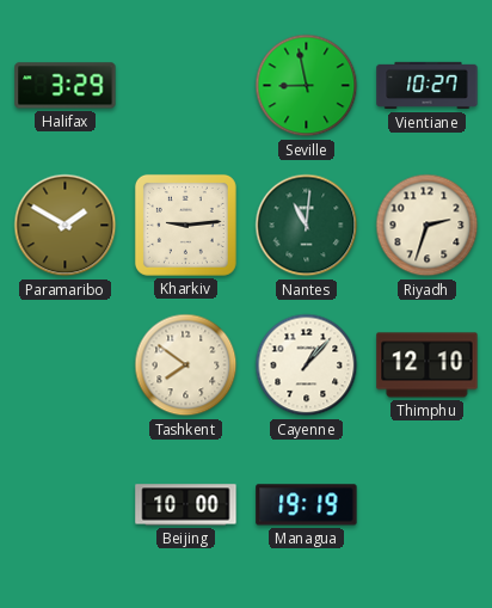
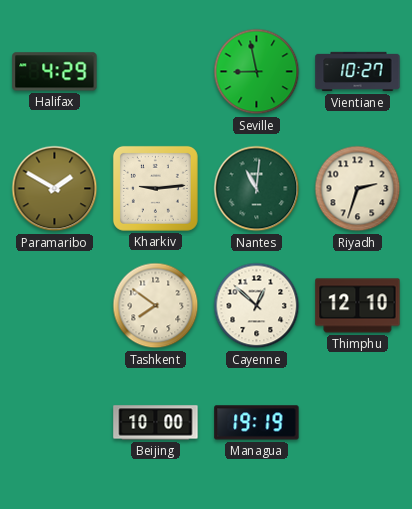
Halifax: 3:29 -> 4:29 (55, 72)
Cayenne: 1:07 -> 12:52 (257, 306)
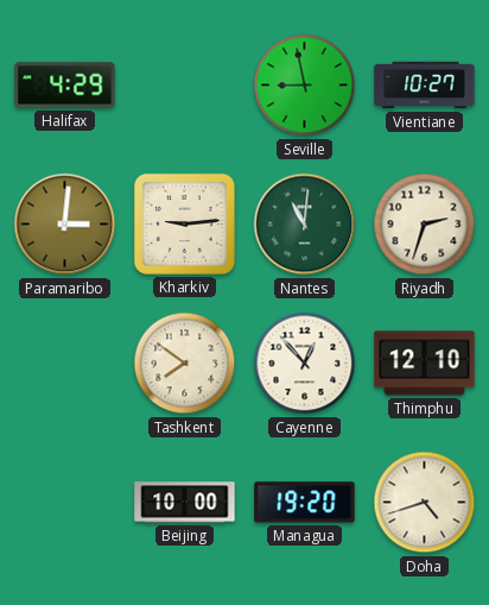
Paramaribo: 1:50 -> 3:01 (65, 225)
Cayenne: 12:52 -> 12:53 (305, 364)
Managua: 19:19 -> 19:20 (305, 503)
Doha: none -> 4:42 (425, 503)
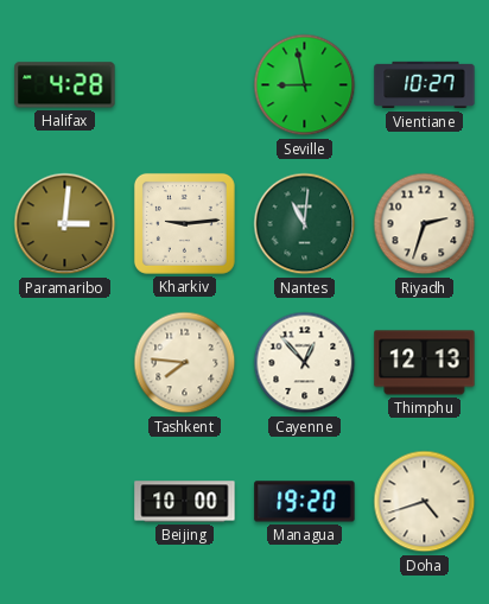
Halifax: 4:29 -> 4:28 (65, 85)
Tashkent: 7:51 -> 7:46 (185, 363)
Thimphu: 12:10 -> 12:13 (425, 363)
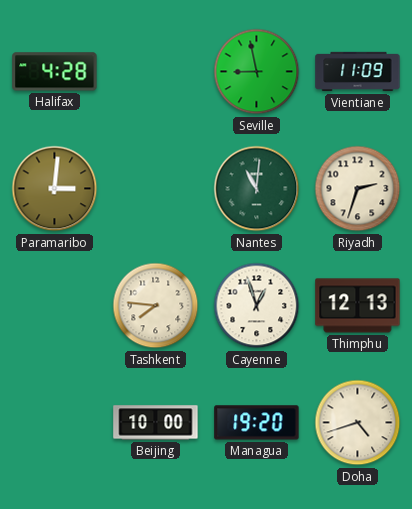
Vientiane: 10:27 -> 11:09 (358, 72)
Kharkiv: 9:14 -> none (184, 223)
Cayenne: 12:53 -> 12:57 (257, 306)
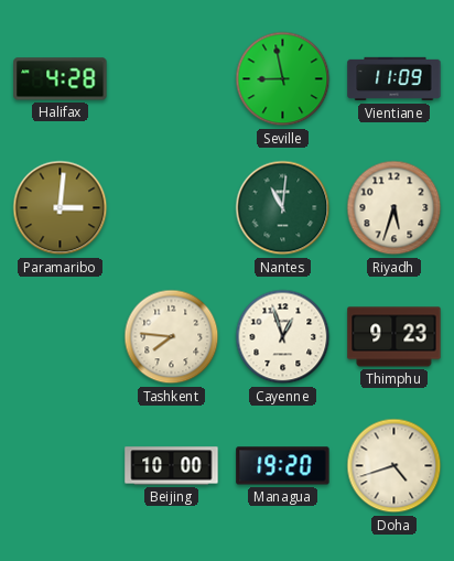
Riyadh: 2:33 -> 5:33 (394, 208)
Thimphu: 12:13 -> 9:23 (394, 337)
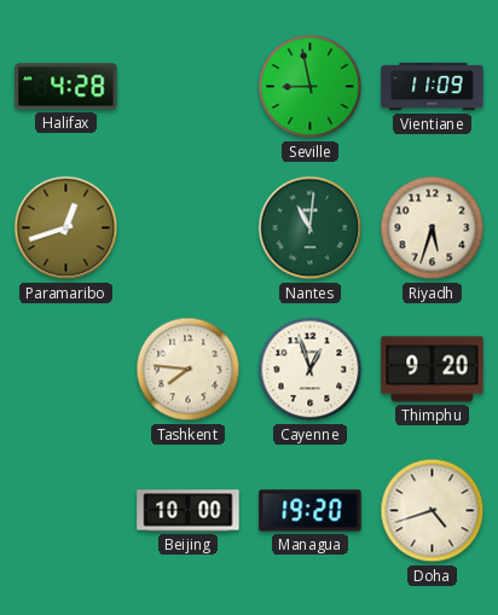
Paramaribo: 3:01 -> 12:42 (66, 228)
Thimphu: 9:23 -> 9:20 (433, 370)
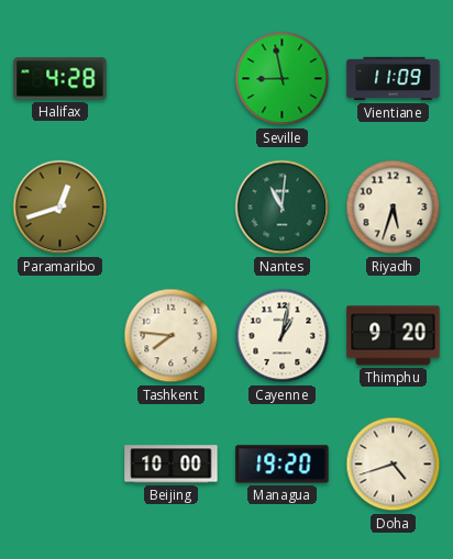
Cayenne: 12:57 -> 1:02 (283, 336)
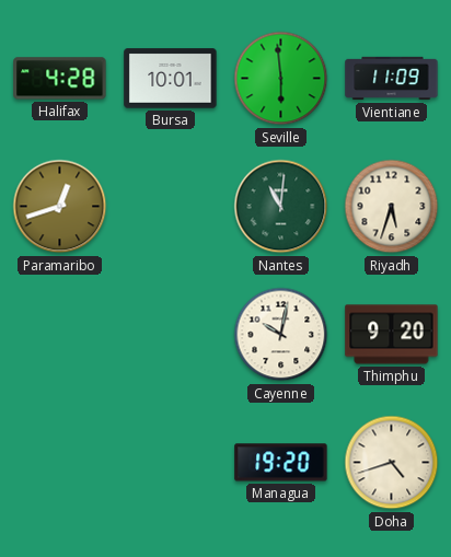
Bursa: none -> 10:01 (171, 79)
Seville: 8:58 -> 5:59 (281, 79)
Tashkent: 7:46 -> none (172, 336)
Cayenne: 1:02 -> 10:02 (281, 335)
Beijing: 10:00 -> none (172, 465)
